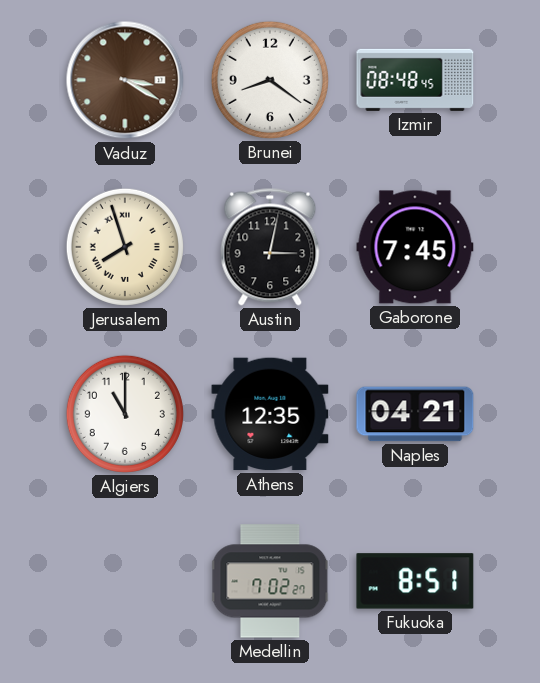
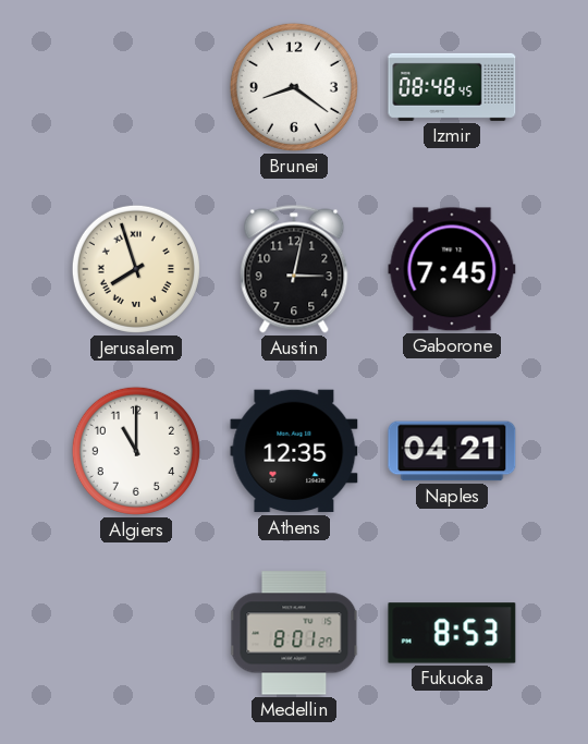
Vaduz: 3:20 -> none (125, 80)
Medellin: 7:02 -> 8:01 (294, 633)
Fukuoka: 8:51 -> 8:53 (452, 633)
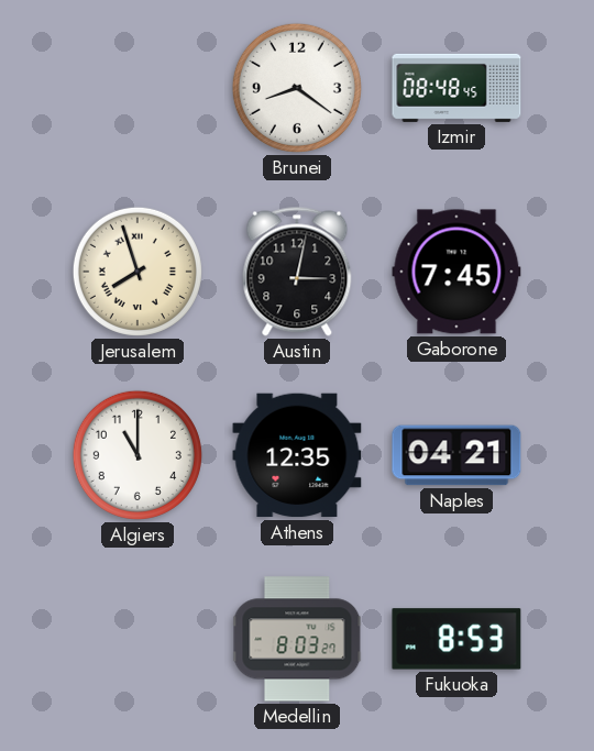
Medellin: 8:01 -> 8:03 (297, 639)
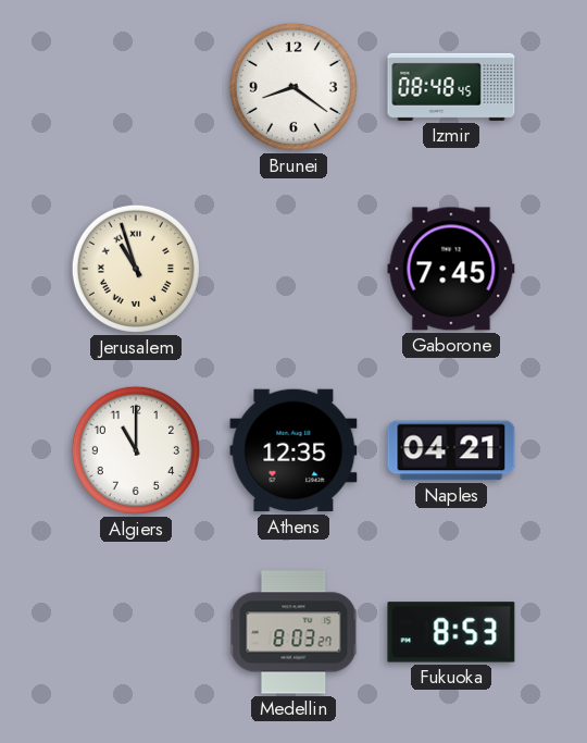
Jerusalem: 7:57 -> 10:57 (136, 269)
Austin: 3:02 -> none (297, 272)
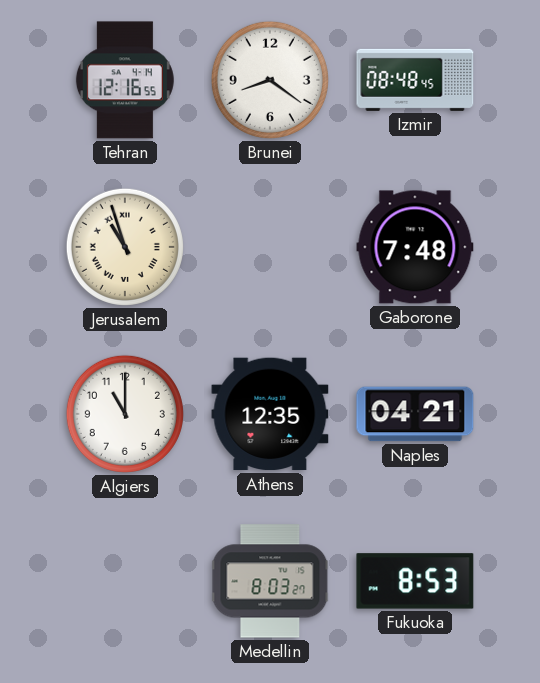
Tehran: none -> 12:16 (125, 80)
Gaborone: 7:45 -> 7:48 (415, 247)
